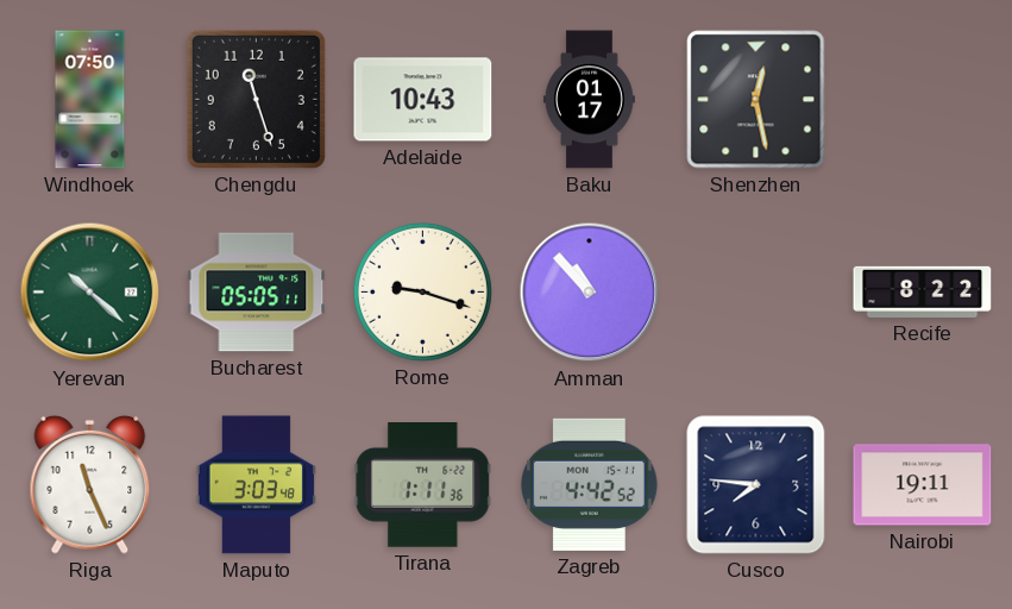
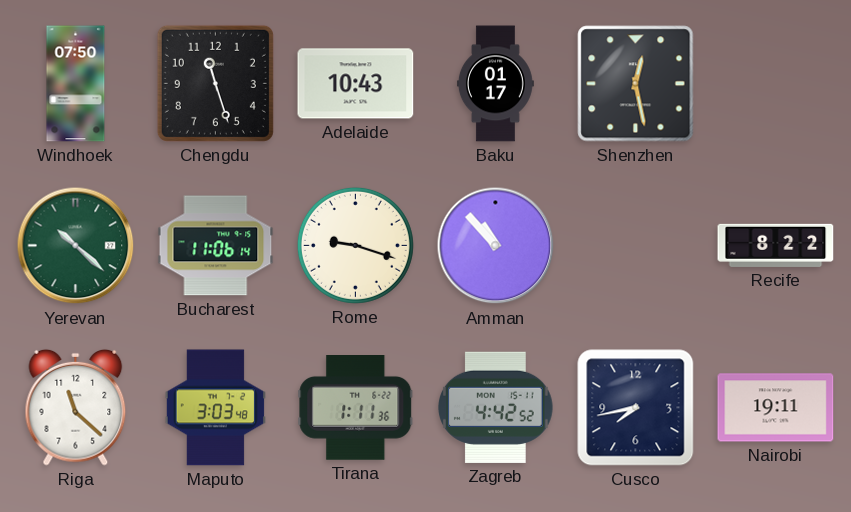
Bucharest: 05:05 -> 11:06 (216, 246)
Riga: 11:26 -> 11:22 (76, 407)
Cusco: 7:46 -> 7:43 (636, 408)
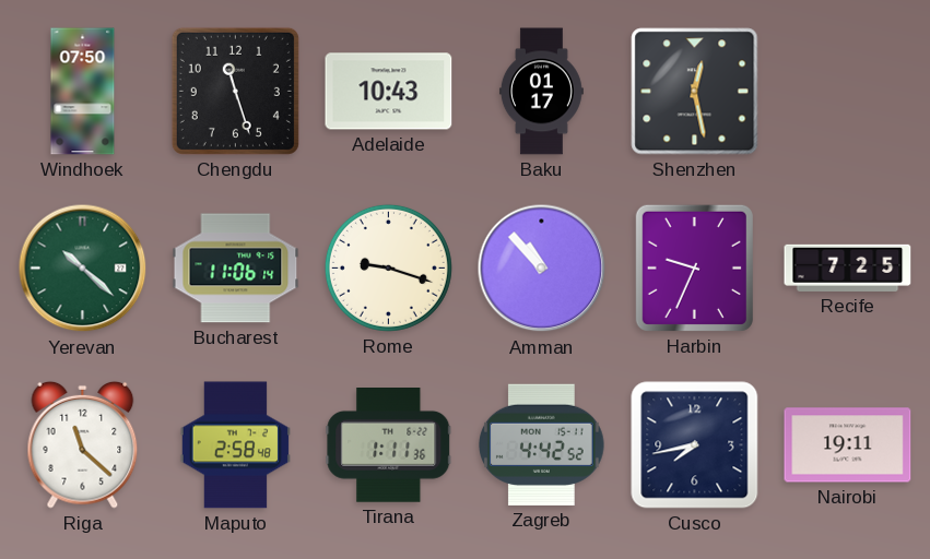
Harbin: none -> 9:34 (694, 267)
Recife: 8:22 -> 7:25 (848, 267)
Maputo: 3:03 -> 2:58 (235, 445)
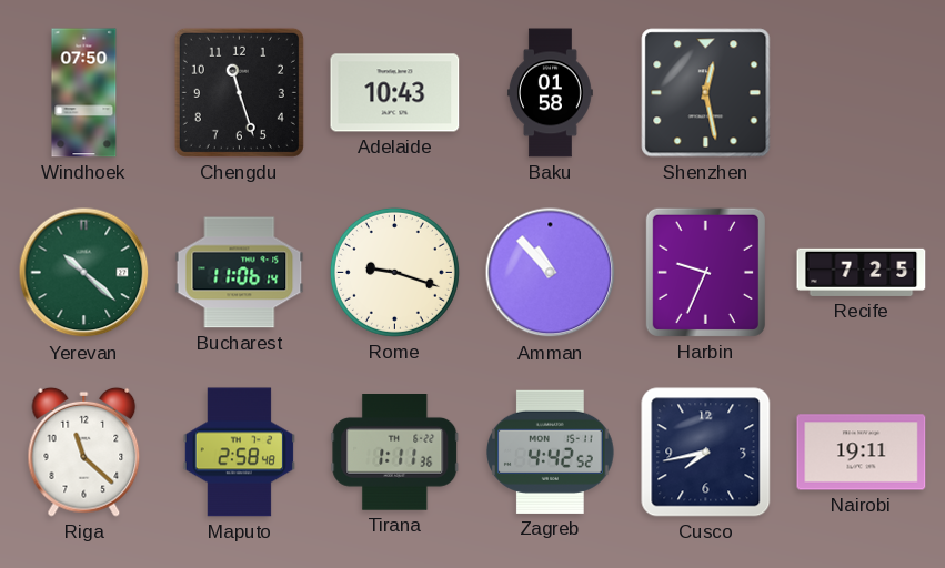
Baku: 01:17 -> 01:58 (550, 93)
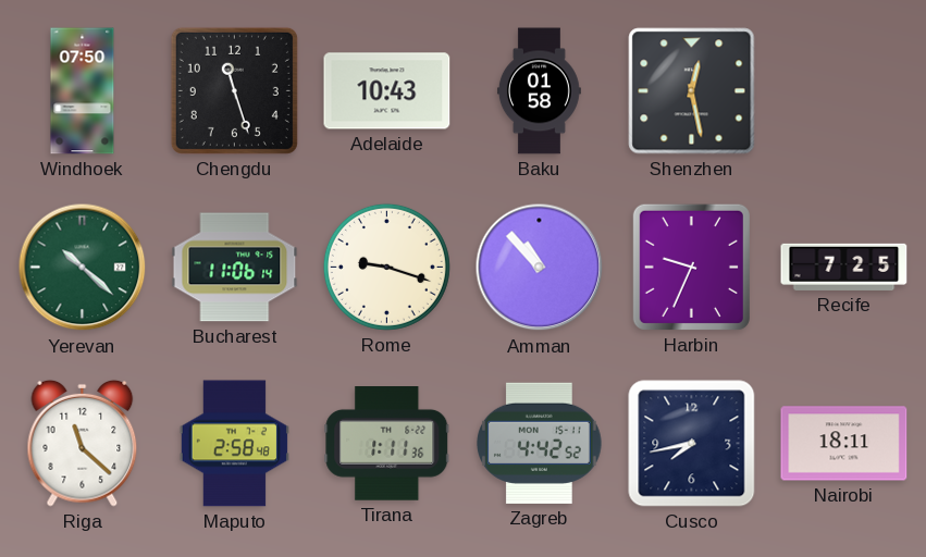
Nairobi: 19:11 -> 18:11 (844, 444)
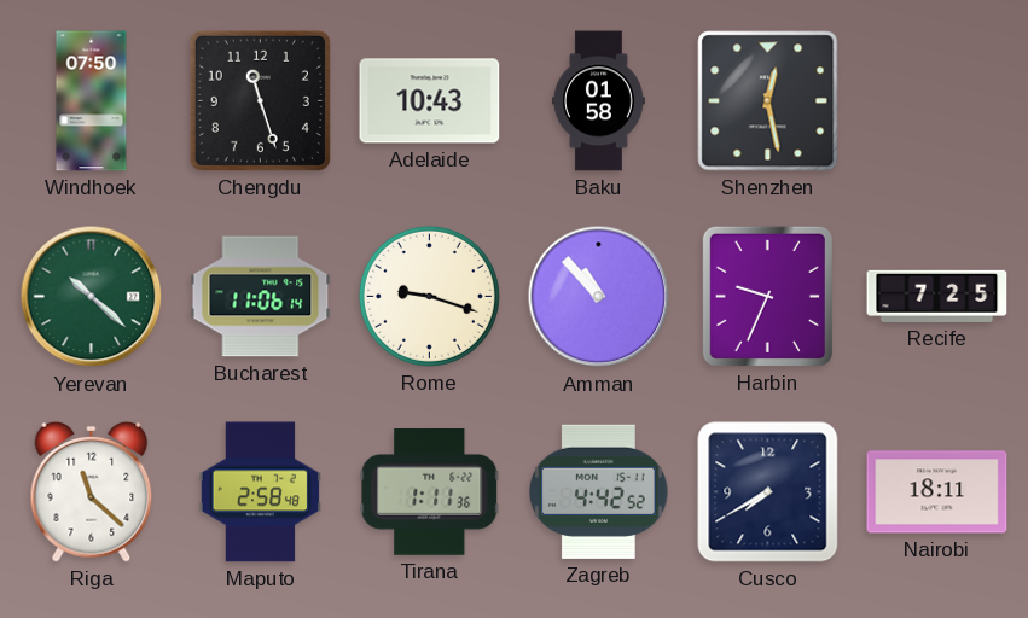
Cusco: 7:43 -> 7:40 (768, 492)
